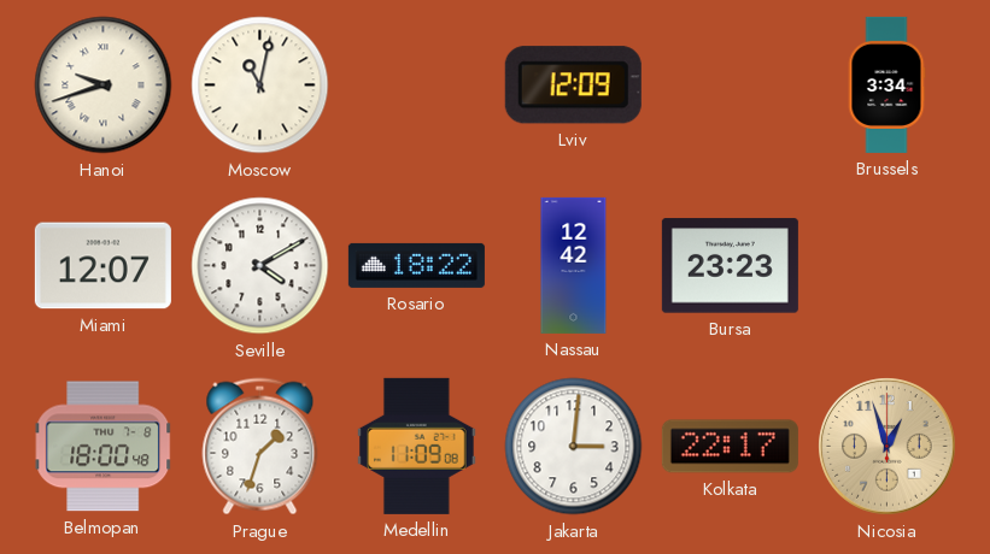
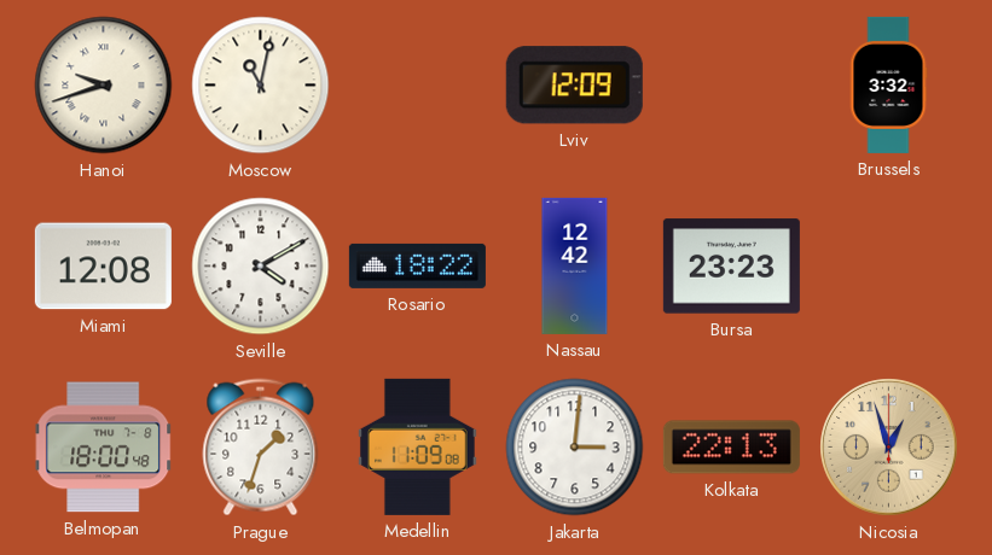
Brussels: 3:34 -> 3:32 (888, 84)
Miami: 12:07 -> 12:08 (103, 267)
Kolkata: 22:17 -> 22:13 (731, 448)
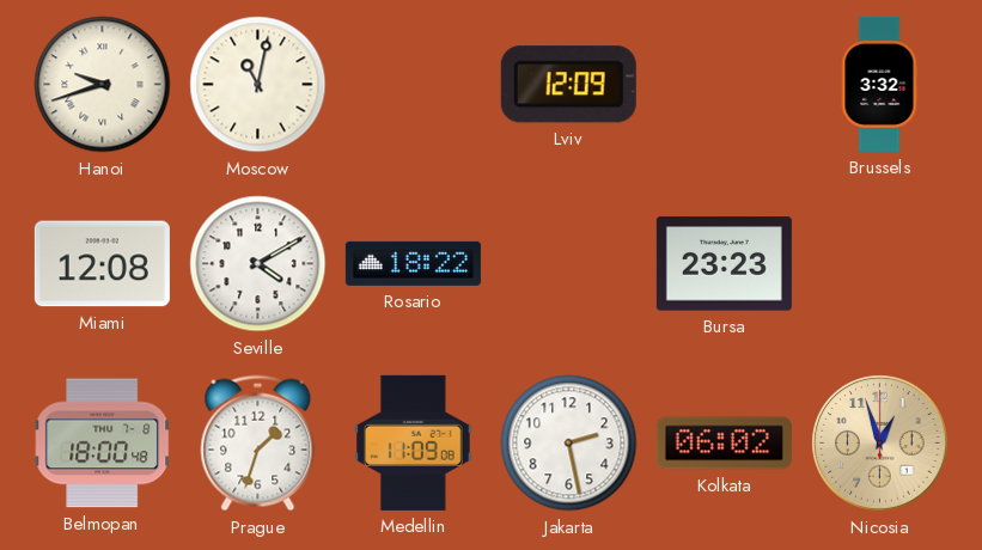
Nassau: 12:42 -> none (575, 265)
Jakarta: 3:01 -> 2:28 (569, 444)
Kolkata: 22:13 -> 06:02 (724, 444)
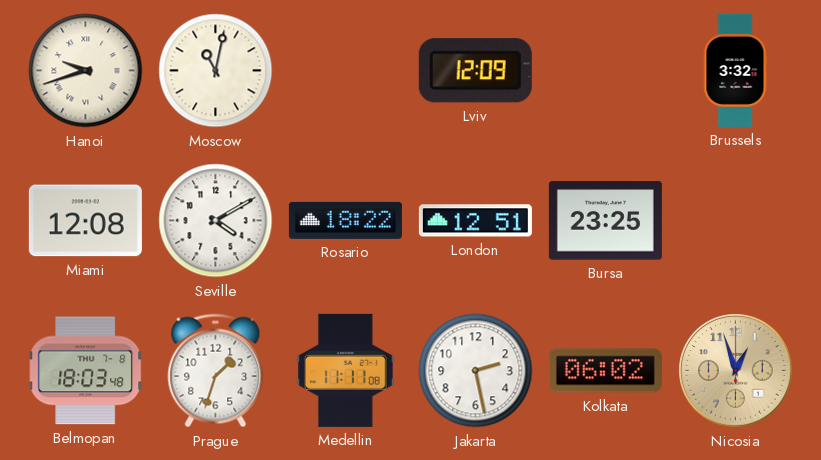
London: none -> 12:51 (475, 221)
Bursa: 23:23 -> 23:25 (605, 221)
Belmopan: 18:00 -> 18:03 (86, 371)
Medellin: 11:09 -> 11:11 (346, 370)
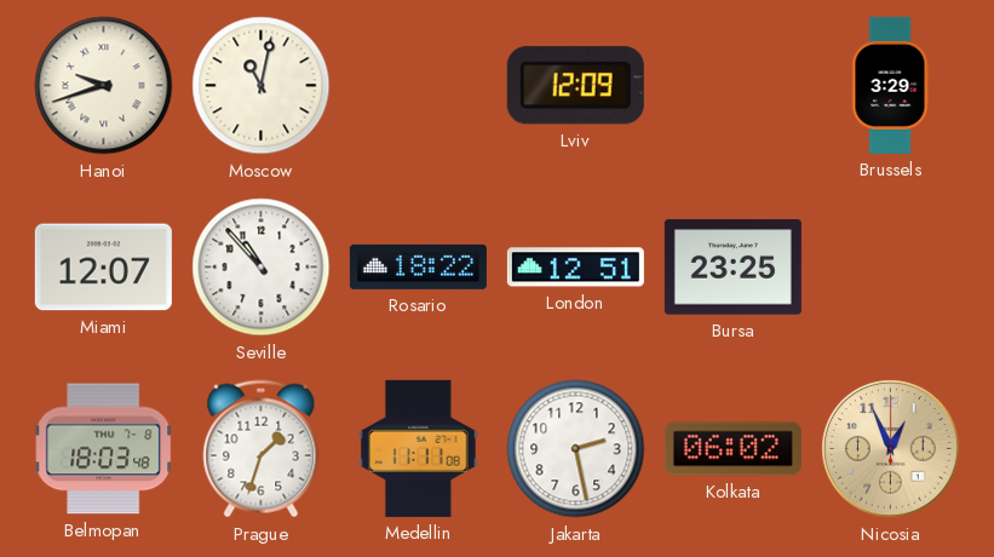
Brussels: 3:32 -> 3:29 (890, 85)
Miami: 12:08 -> 12:07 (103, 268)
Seville: 4:10 -> 10:53 (262, 268)
Nicosia: 12:57 -> 12:56 (891, 449)
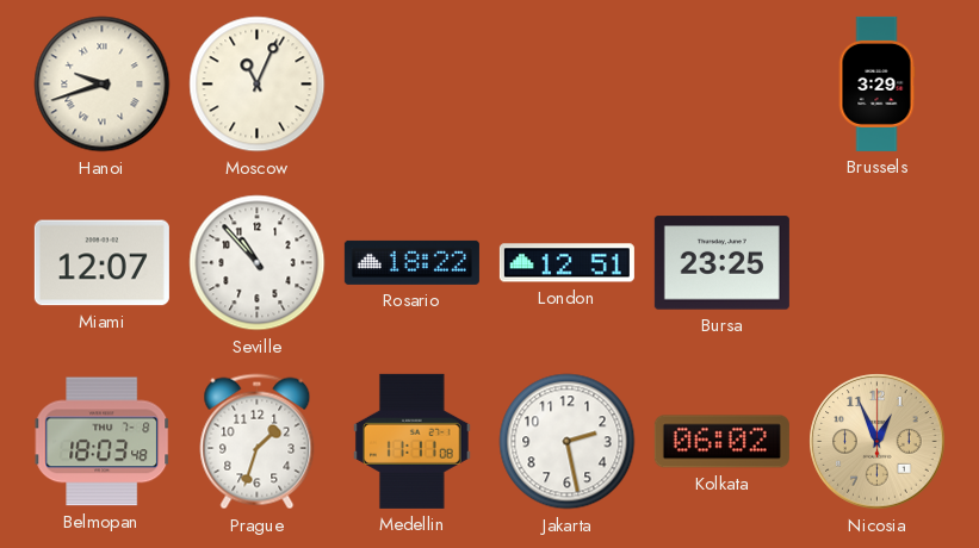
Moscow: 11:02 -> 11:04 (258, 85)
Lviv: 12:09 -> none (575, 86)
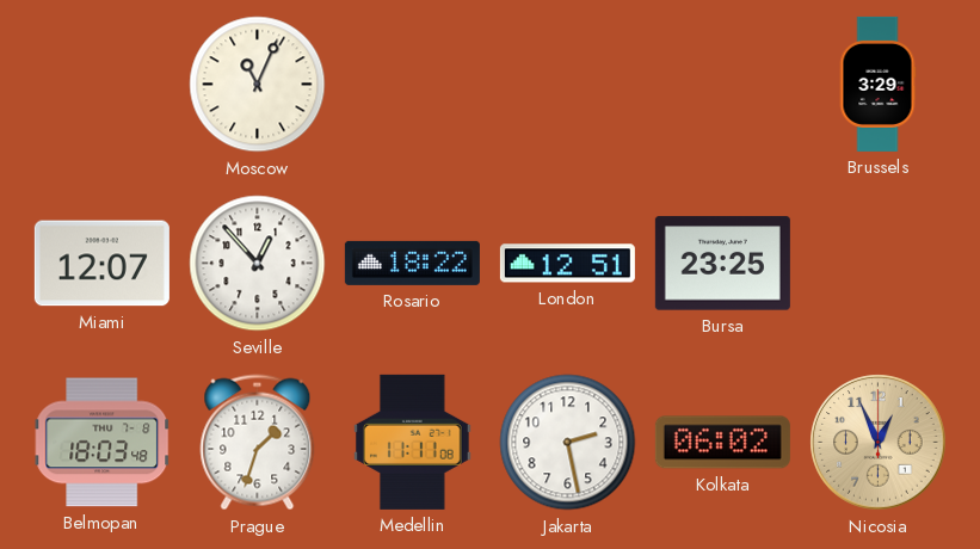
Hanoi: 9:42 -> none (103, 85)
Seville: 10:53 -> 12:53 (258, 264)
